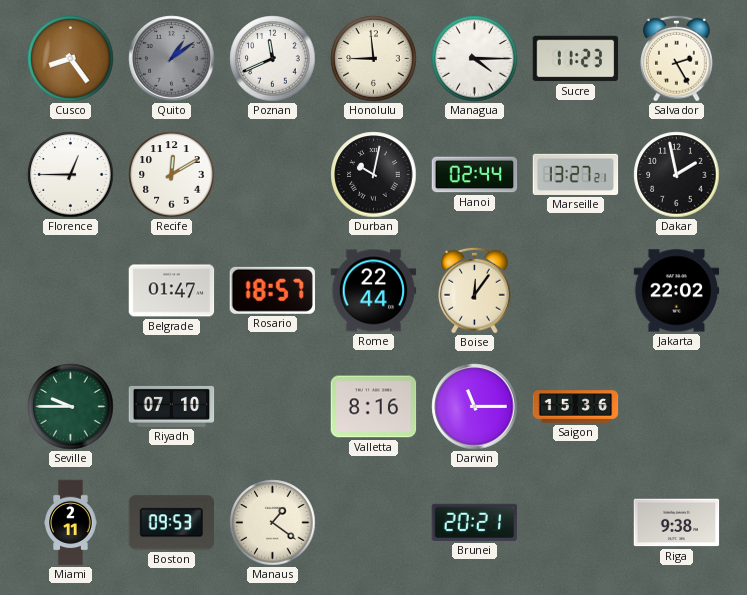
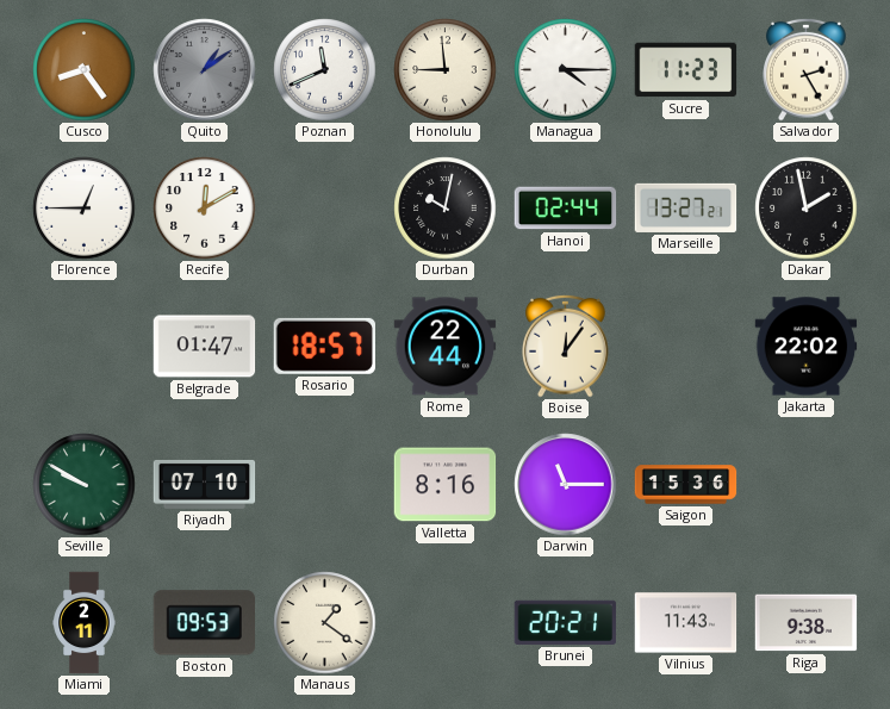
Seville: 9:45 -> 9:50 (85, 485)
Vilnius: none -> 11:43 (686, 623)
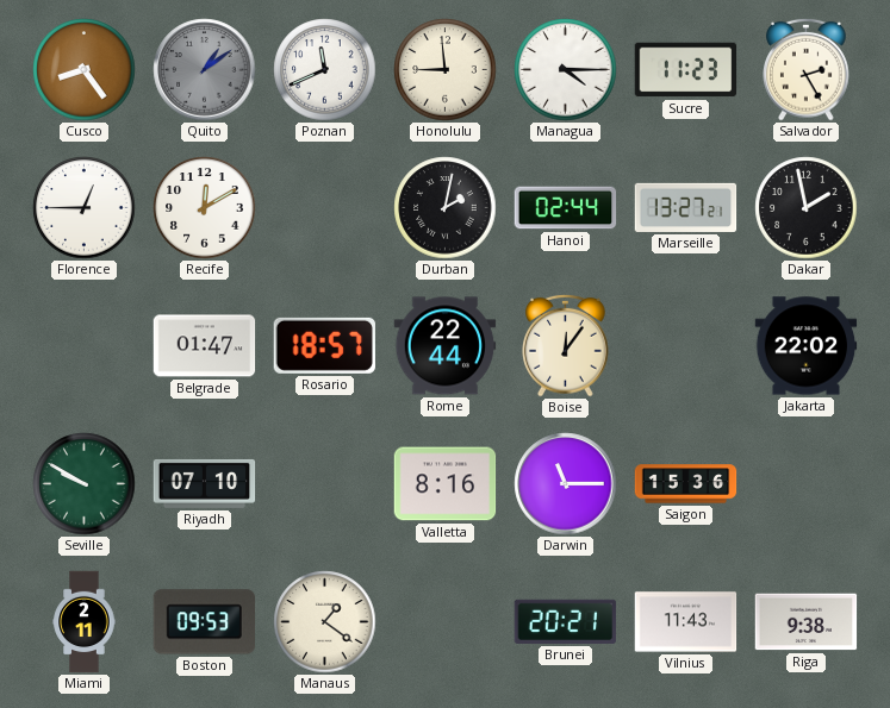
Durban: 10:02 -> 2:02 (446, 208)
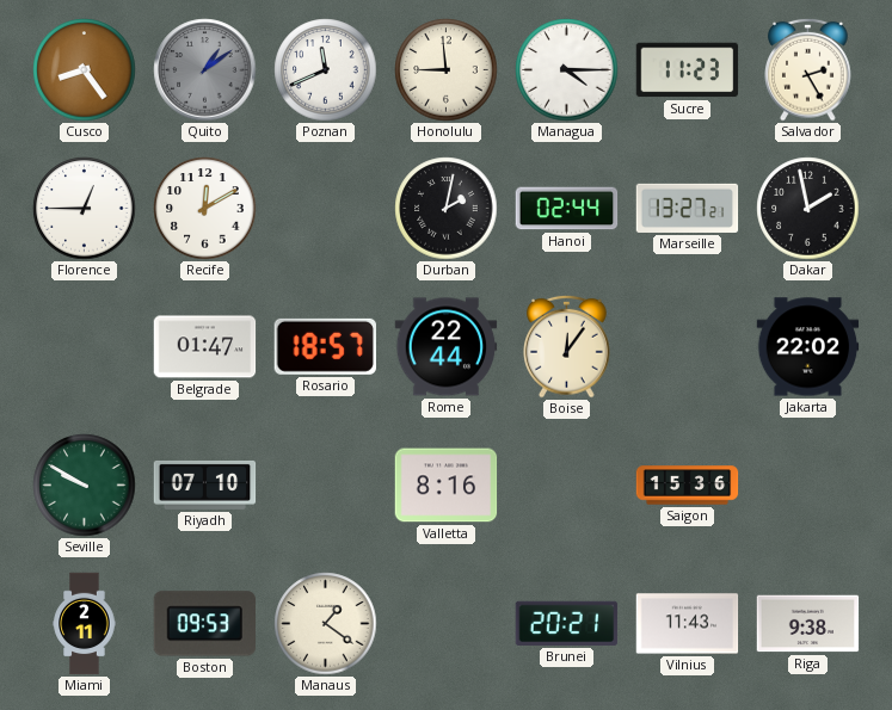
Darwin: 11:15 -> none (566, 484)
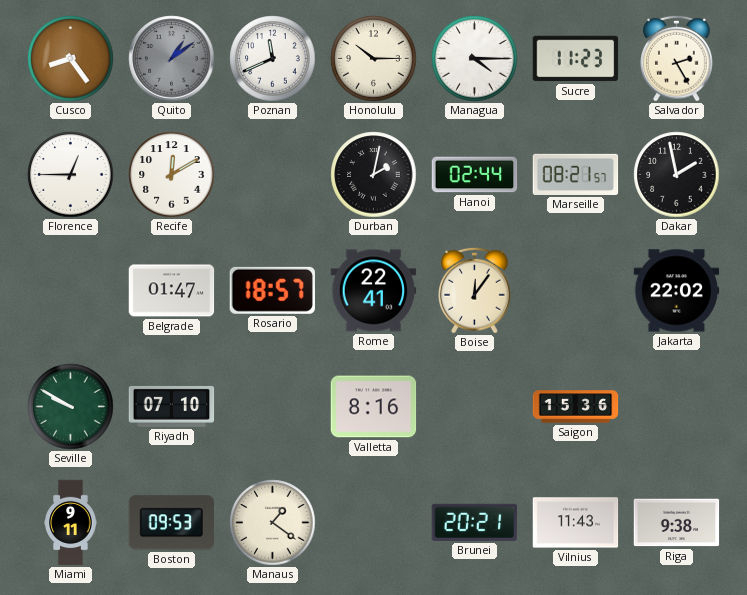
Honolulu: 8:59 -> 10:15 (374, 59)
Marseille: 13:27 -> 08:21 (576, 174)
Rome: 22:44 -> 22:41 (374, 291)
Miami: 2:11 -> 9:11 (71, 523)
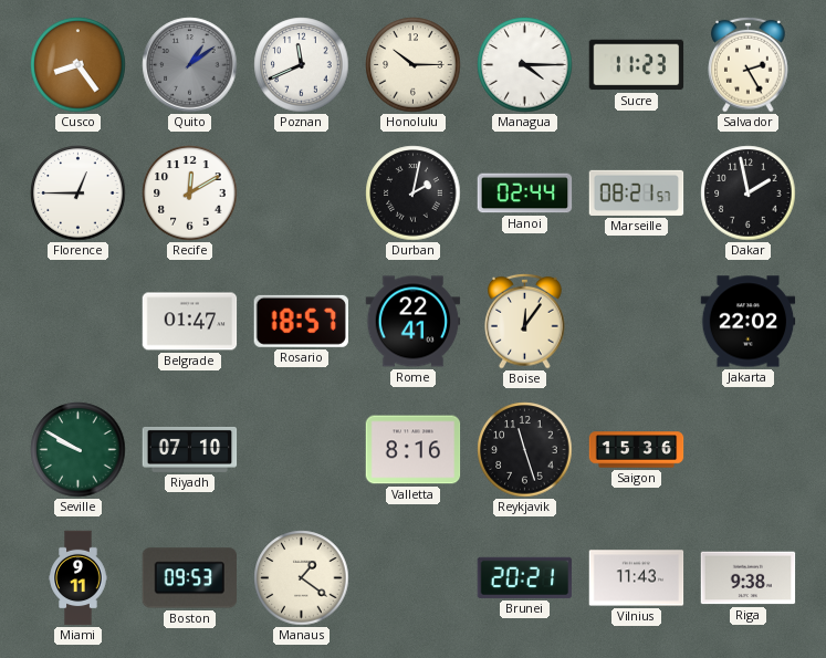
Reykjavik: none -> 11:27 (525, 450)
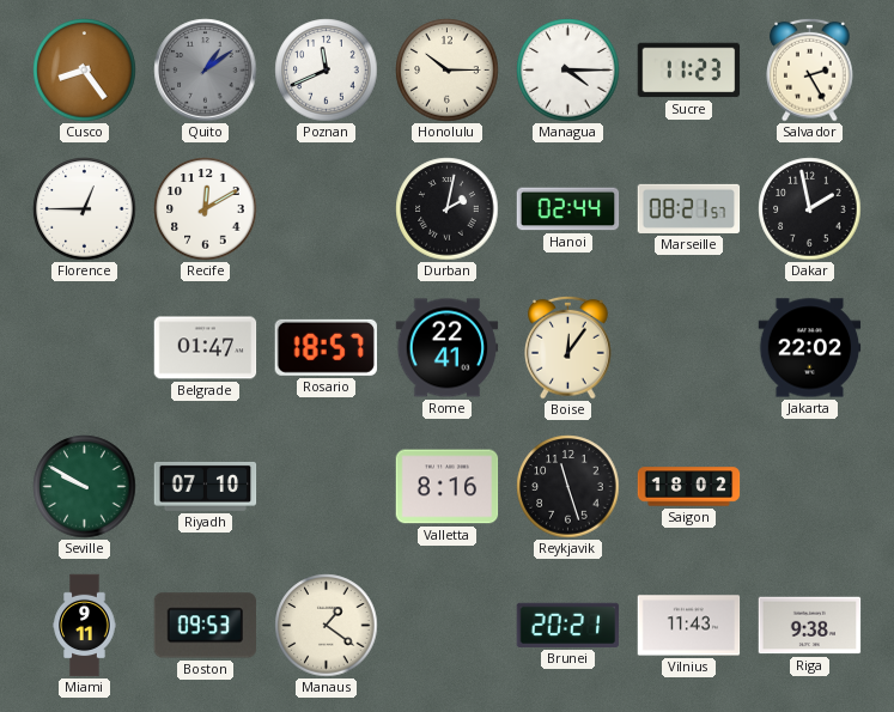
Saigon: 15:36 -> 18:02 (689, 487)
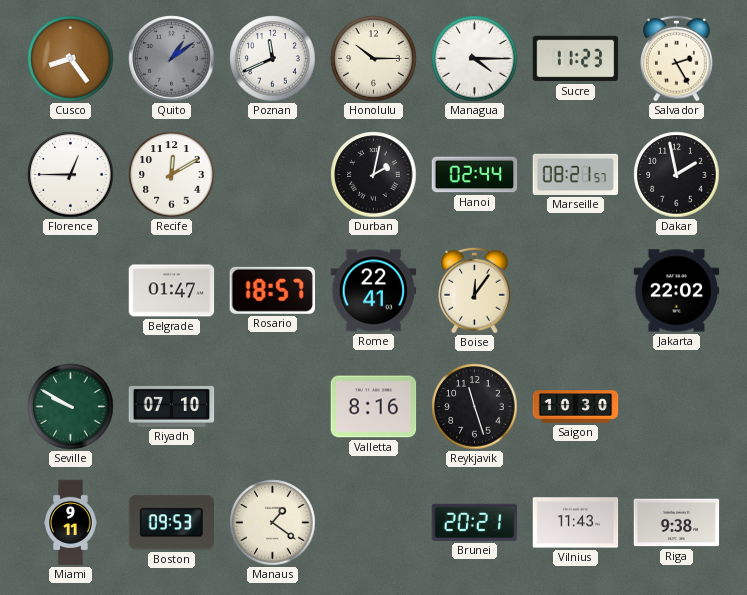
Saigon: 18:02 -> 10:30 (576, 407)
